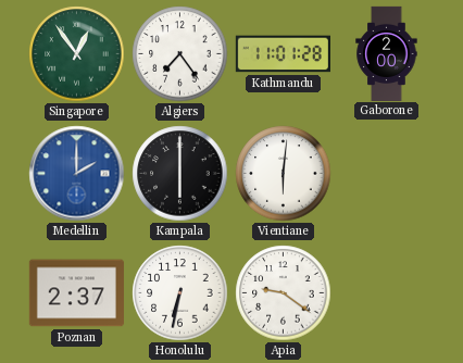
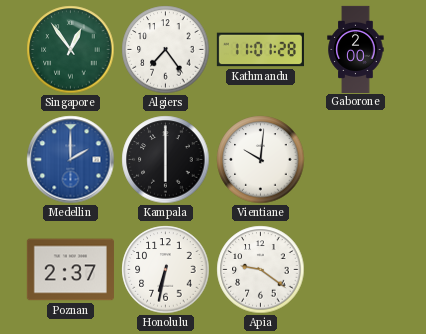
Vientiane: 6:01 -> 10:01 (261, 160)
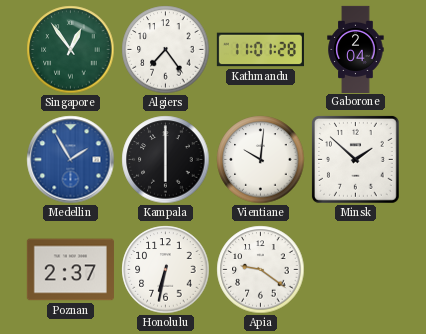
Gaborone: 2:00 -> 2:04 (356, 49)
Medellin: 2:00 -> 1:55 (71, 160)
Minsk: none -> 1:52 (355, 159)
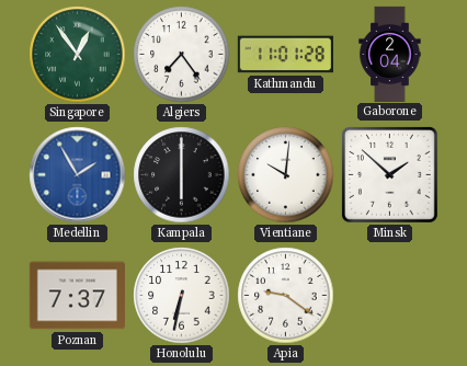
Poznan: 2:37 -> 7:37 (77, 296)
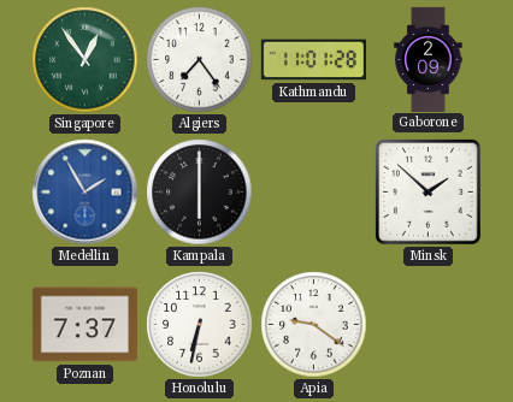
Gaborone: 2:04 -> 2:09 (429, 59)
Vientiane: 10:01 -> none (286, 175)
